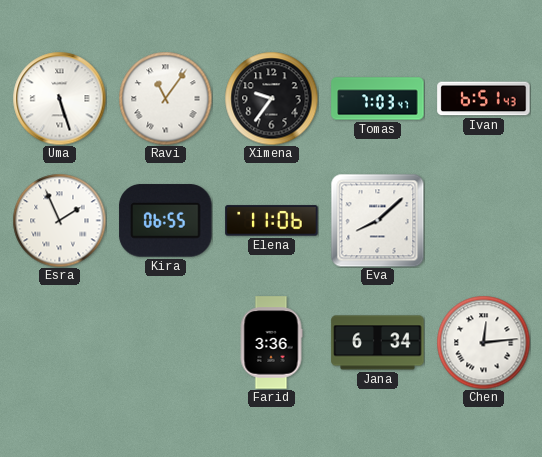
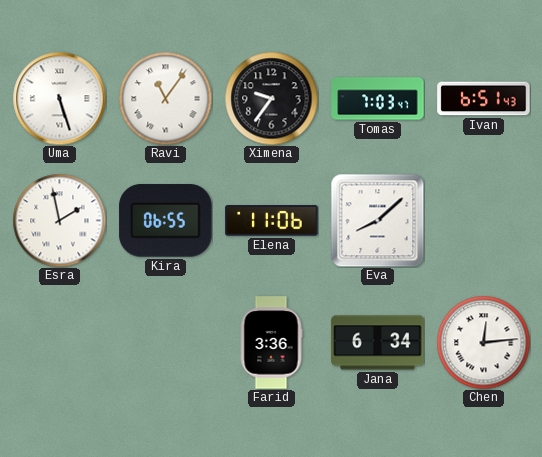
Esra: 1:56 -> 1:58 (59, 220)
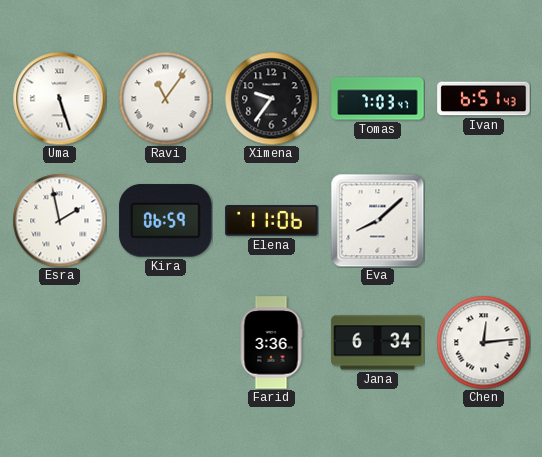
Kira: 06:55 -> 06:59 (166, 221)
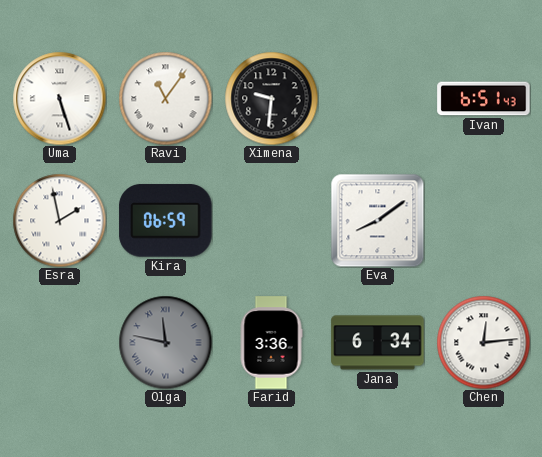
Ximena: 9:36 -> 9:31 (271, 98)
Tomas: 7:03 -> none (378, 99)
Elena: 11:06 -> none (272, 221)
Eva: 8:08 -> 8:09 (377, 220)
Olga: none -> 11:47 (165, 342)
